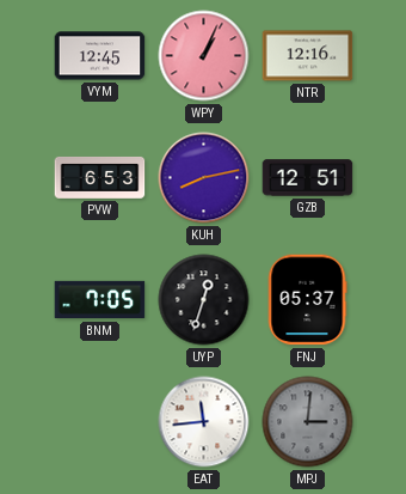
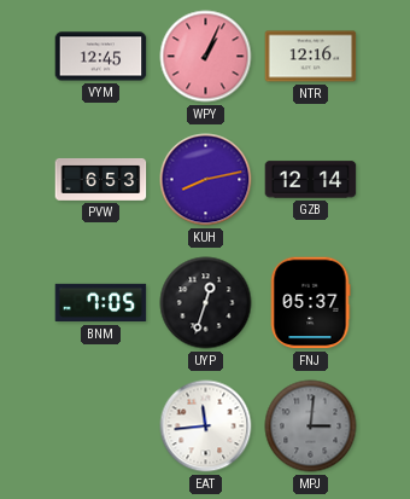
GZB: 12:51 -> 12:14 (311, 180)
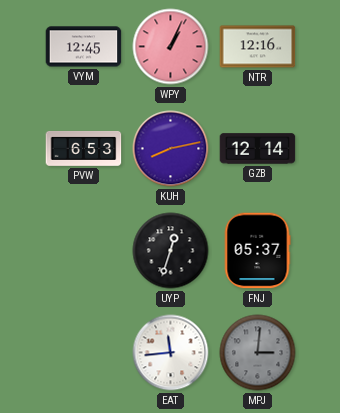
BNM: 7:05 -> none (101, 303)
